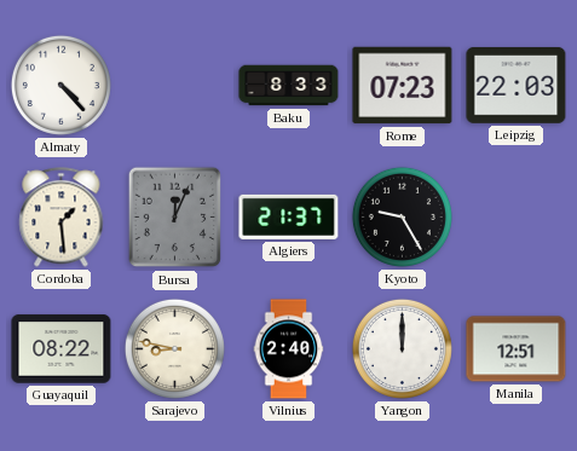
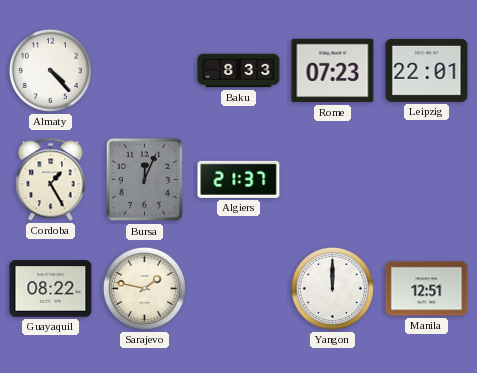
Leipzig: 22:03 -> 22:01 (427, 70)
Cordoba: 1:29 -> 1:25 (51, 180)
Kyoto: 9:25 -> none (402, 216)
Sarajevo: 8:47 -> 1:47 (144, 288)
Vilnius: 2:40 -> none (289, 349)
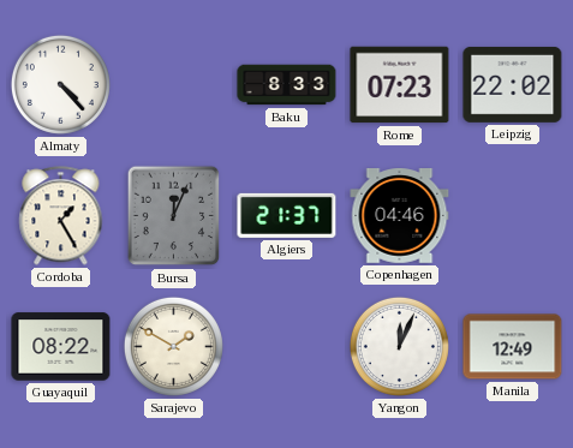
Leipzig: 22:01 -> 22:02 (513, 84)
Copenhagen: none -> 04:46 (400, 216)
Sarajevo: 1:47 -> 1:50 (173, 346)
Yangon: 12:00 -> 12:04 (399, 346)
Manila: 12:51 -> 12:49 (513, 347)
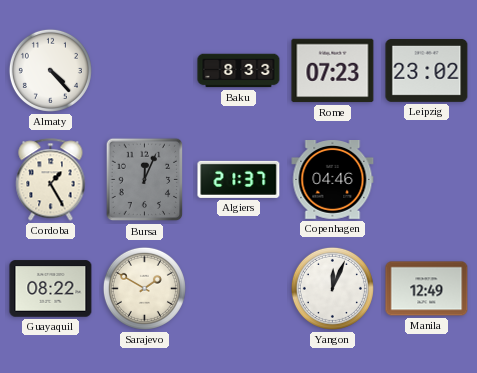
Leipzig: 22:02 -> 23:02 (427, 70)
